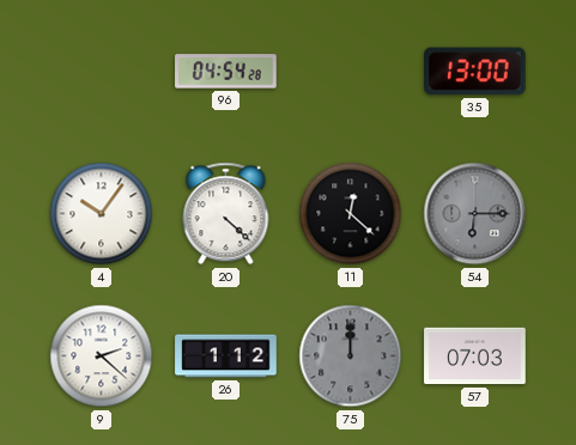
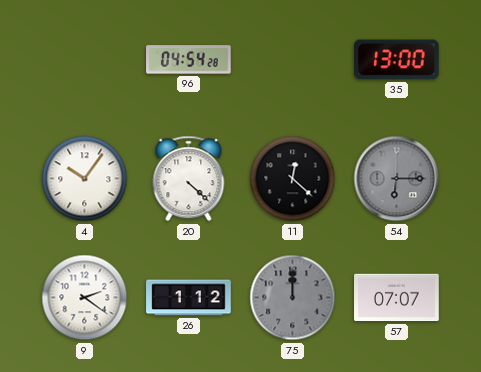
9: 2:22 -> 2:21 (85, 298)
57: 07:03 -> 07:07 (397, 298)
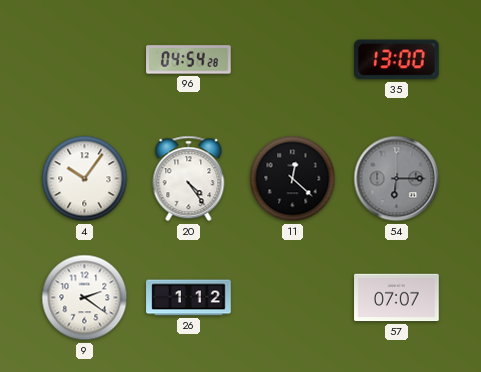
20: 4:22 -> 4:24 (189, 179)
75: 12:00 -> none (293, 298)
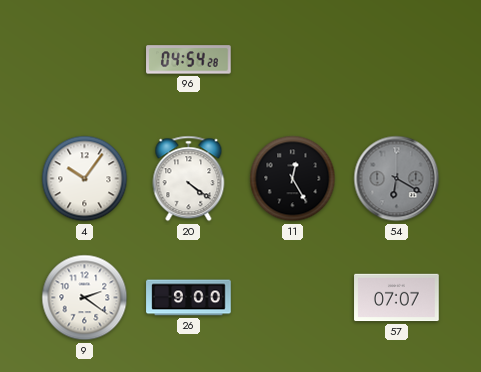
35: 13:00 -> none (397, 60)
20: 4:24 -> 4:21 (189, 179)
11: 12:22 -> 12:25 (293, 179)
54: 6:15 -> 6:20 (397, 179)
26: 1:12 -> 9:00 (189, 298)
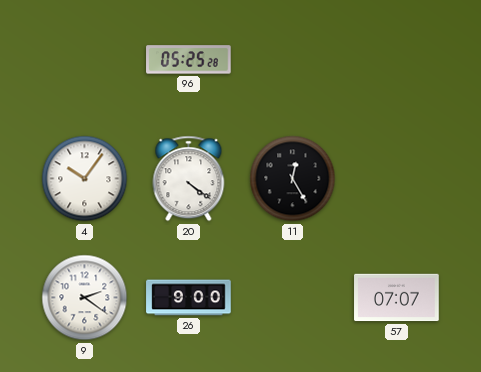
96: 04:54 -> 05:25 (189, 60)
54: 6:20 -> none (397, 179)
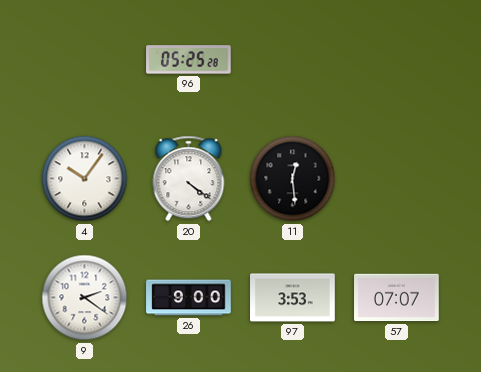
11: 12:25 -> 12:29 (293, 179)
97: none -> 3:53 (293, 298)
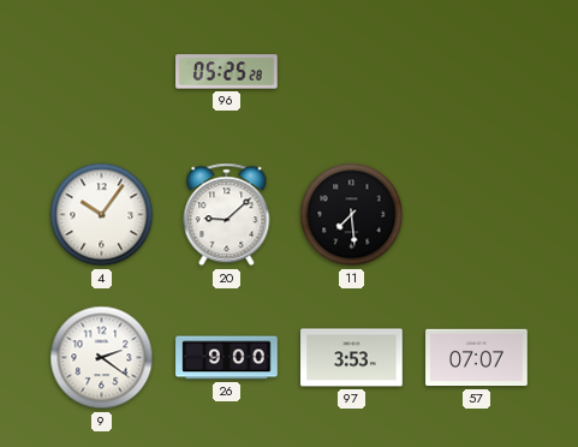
20: 4:21 -> 9:08 (227, 215)
11: 12:29 -> 7:29 (352, 215)
